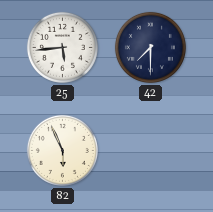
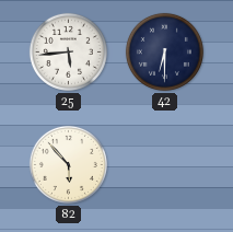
42: 7:30 -> 6:30 (164, 51)
82: 5:56 -> 5:53 (68, 164)
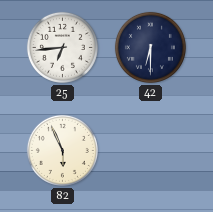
25: 5:44 -> 6:44 (62, 47)
82: 5:53 -> 5:56 (62, 150)
